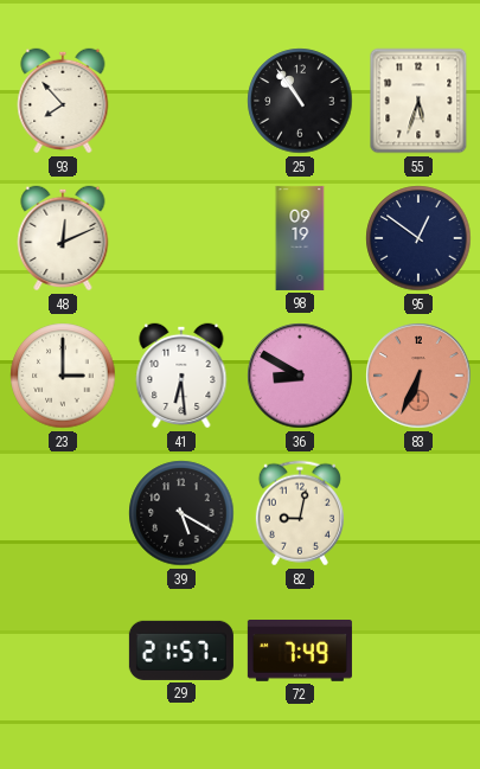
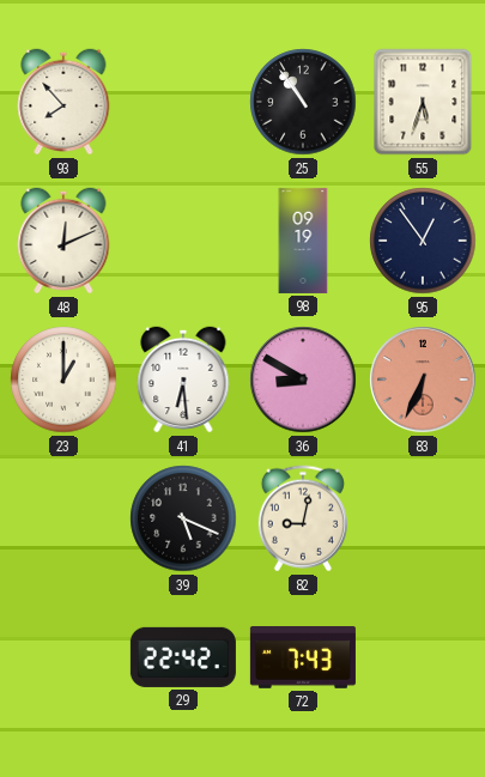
95: 12:51 -> 12:54 (423, 241)
23: 3:00 -> 1:00 (63, 380)
39: 5:20 -> 5:19 (183, 518)
29: 21:57 -> 22:42 (183, 657)
72: 7:49 -> 7:43 (303, 658)
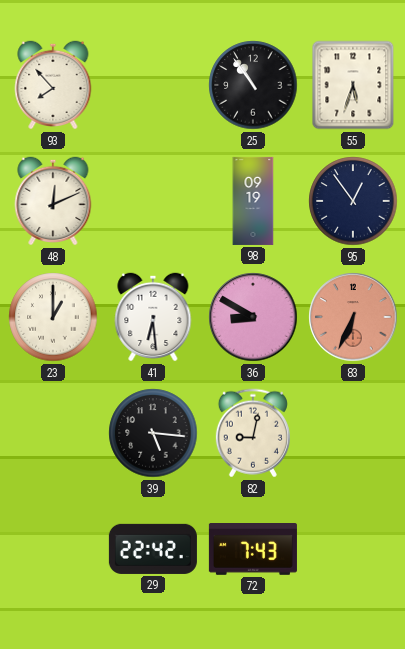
39: 5:19 -> 5:16 (153, 433)
